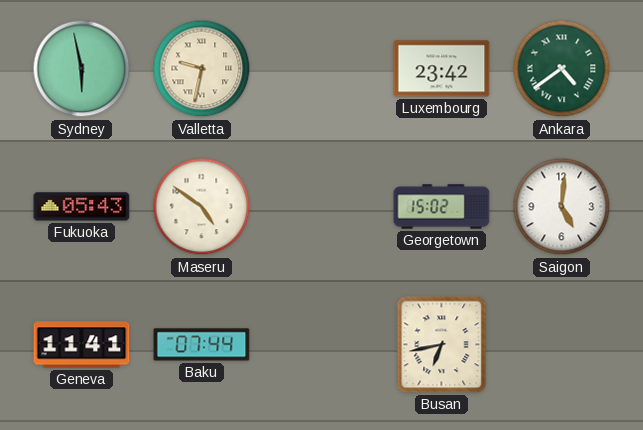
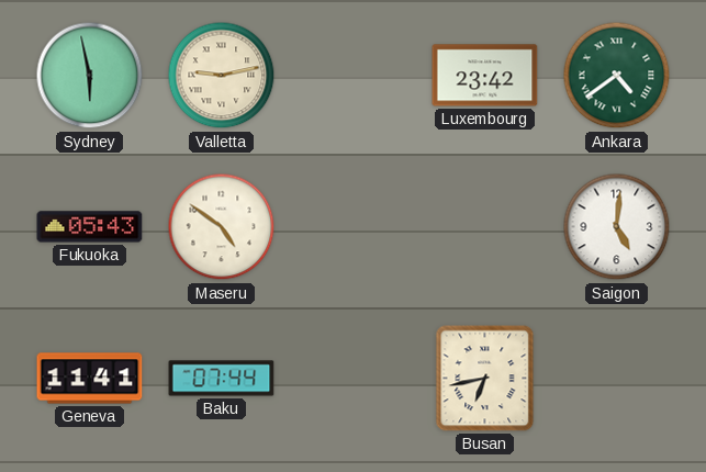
Valletta: 9:32 -> 9:13 (222, 76)
Georgetown: 15:02 -> none (442, 207)
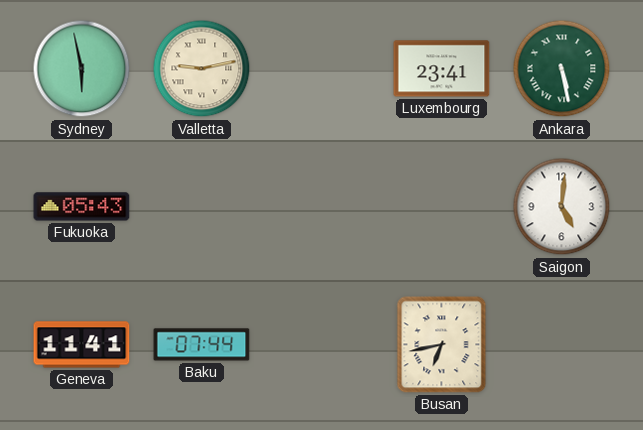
Luxembourg: 23:42 -> 23:41 (442, 69)
Ankara: 4:39 -> 5:28 (562, 69)
Maseru: 4:51 -> none (222, 227)
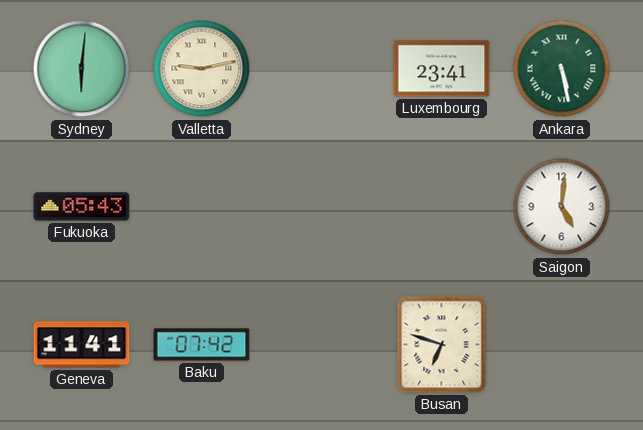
Sydney: 5:58 -> 6:01 (82, 69)
Baku: 07:44 -> 07:42 (202, 345)
Busan: 6:43 -> 6:48 (442, 345)
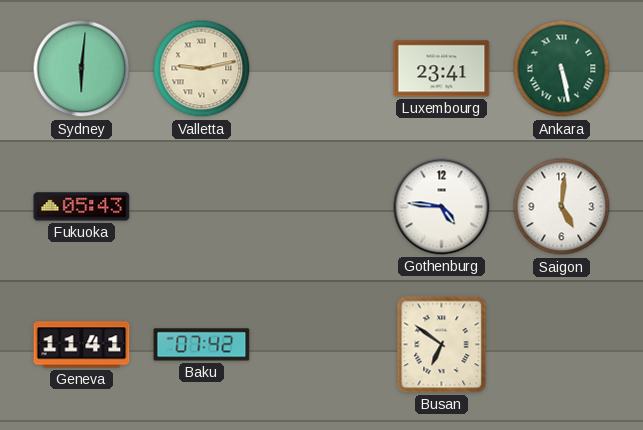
Gothenburg: none -> 4:46 (442, 207)
Busan: 6:48 -> 6:51 (442, 345)
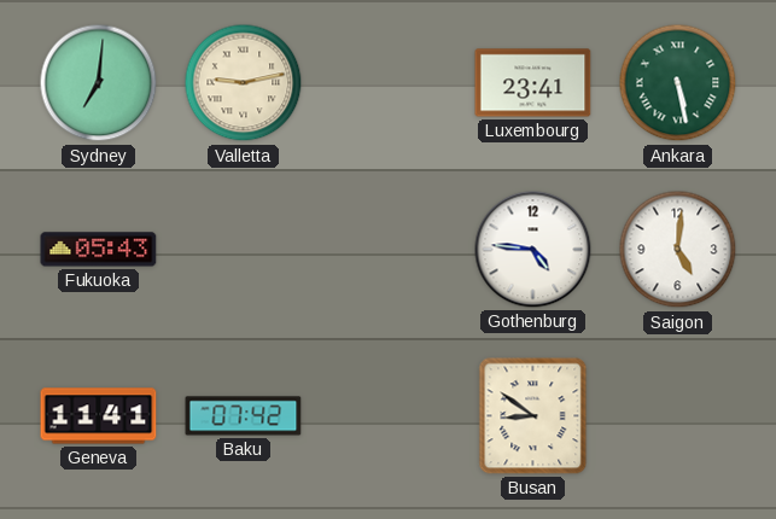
Sydney: 6:01 -> 7:01 (99, 83)
Busan: 6:51 -> 8:51 (533, 416)
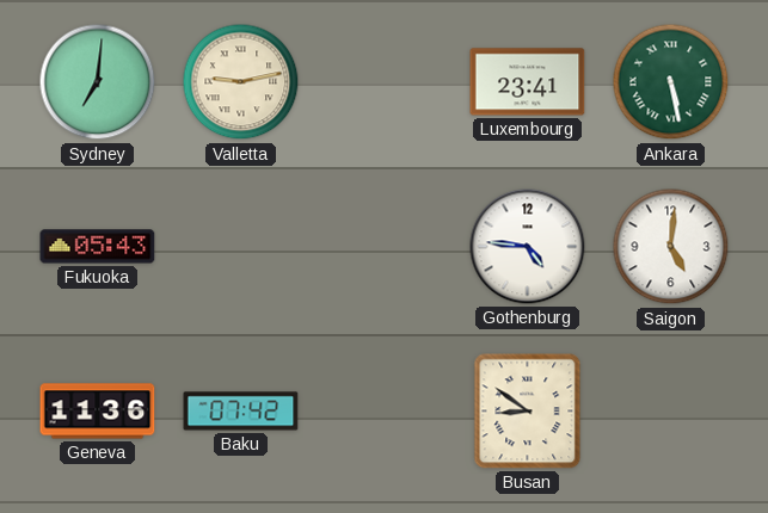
Geneva: 11:41 -> 11:36 (98, 412)
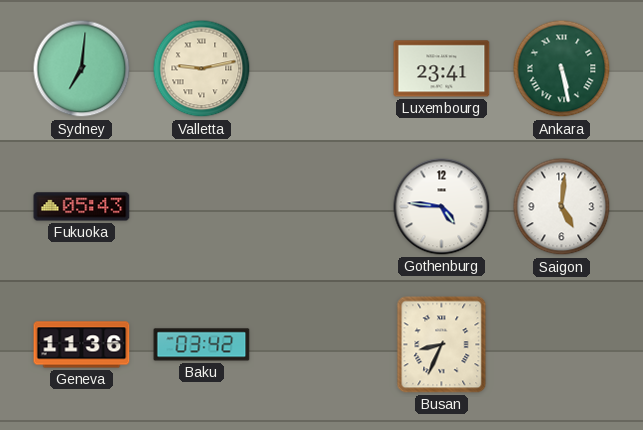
Baku: 07:42 -> 03:42 (202, 345)
Busan: 8:51 -> 8:34 (442, 345)
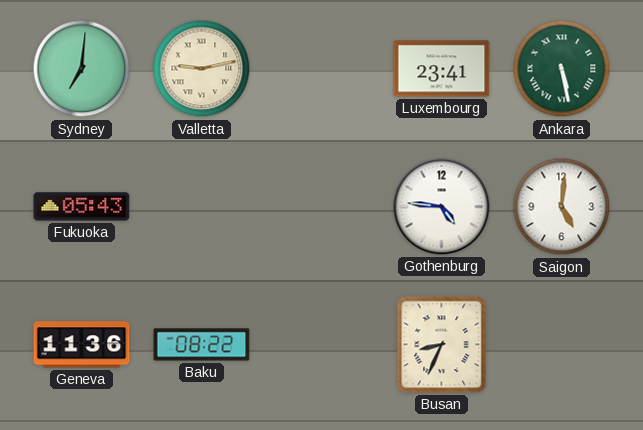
Baku: 03:42 -> 08:22 (202, 345)
